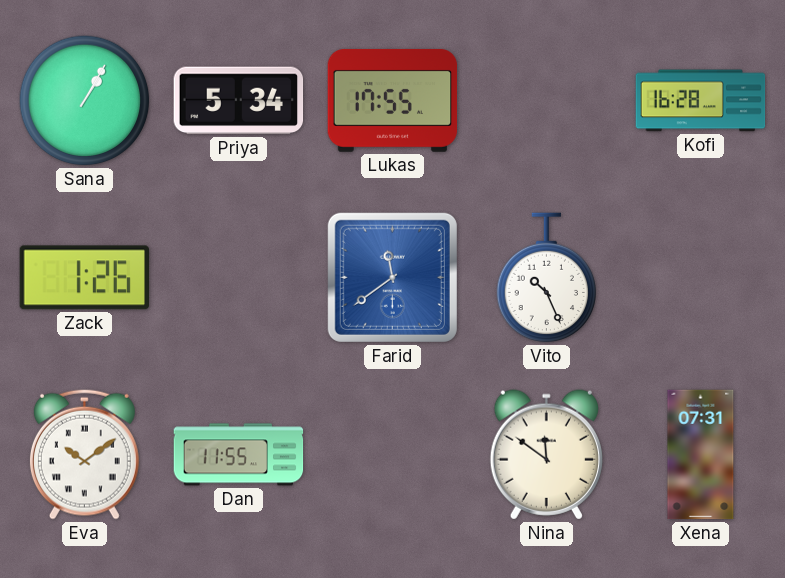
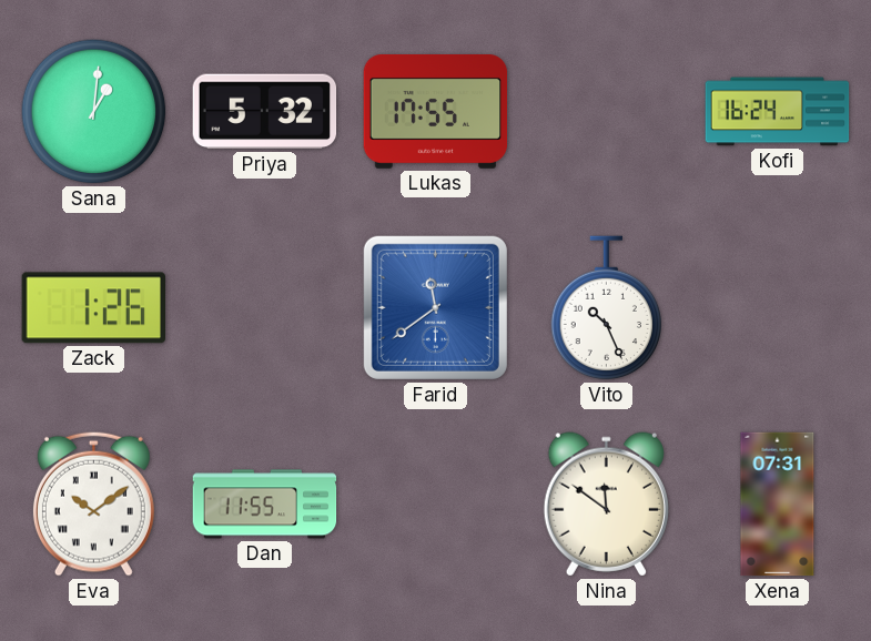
Sana: 1:05 -> 1:01 (94, 112)
Priya: 5:34 -> 5:32 (265, 112)
Kofi: 16:28 -> 16:24 (778, 112)
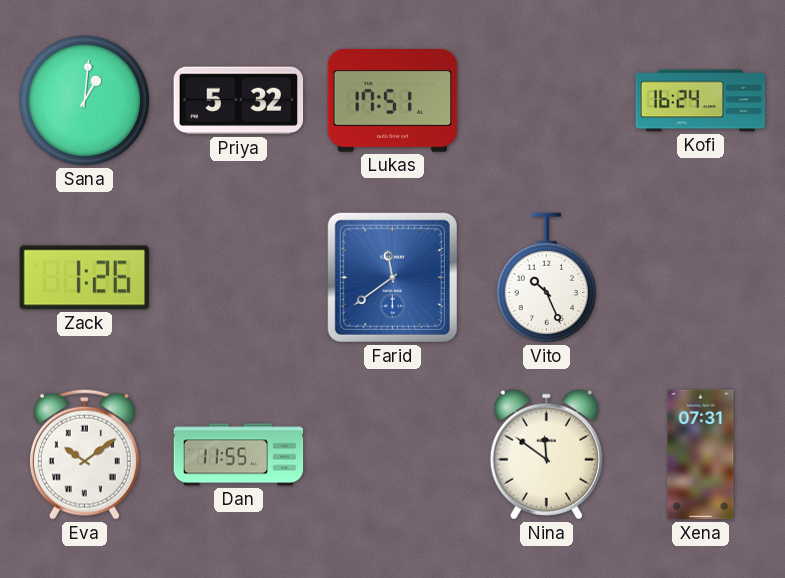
Lukas: 17:55 -> 17:51 (393, 100)
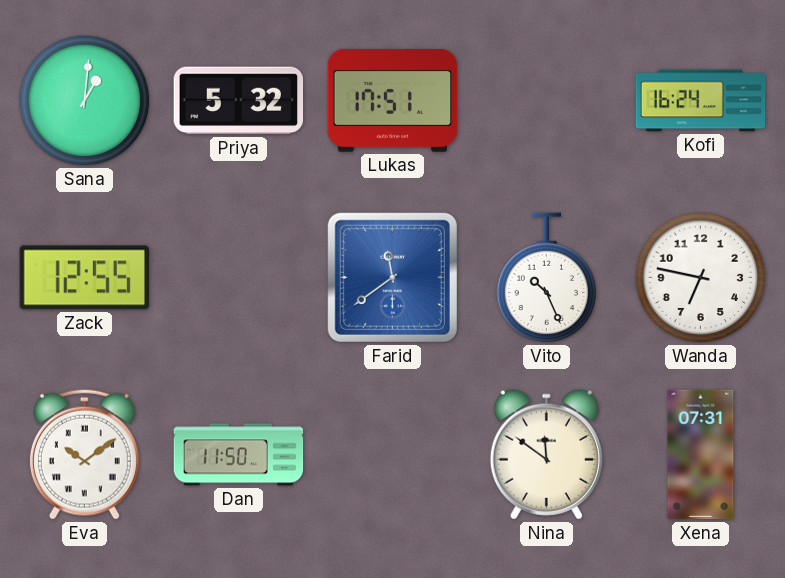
Zack: 1:26 -> 12:55 (84, 278)
Wanda: none -> 6:47 (701, 278)
Dan: 11:55 -> 11:50 (239, 455)
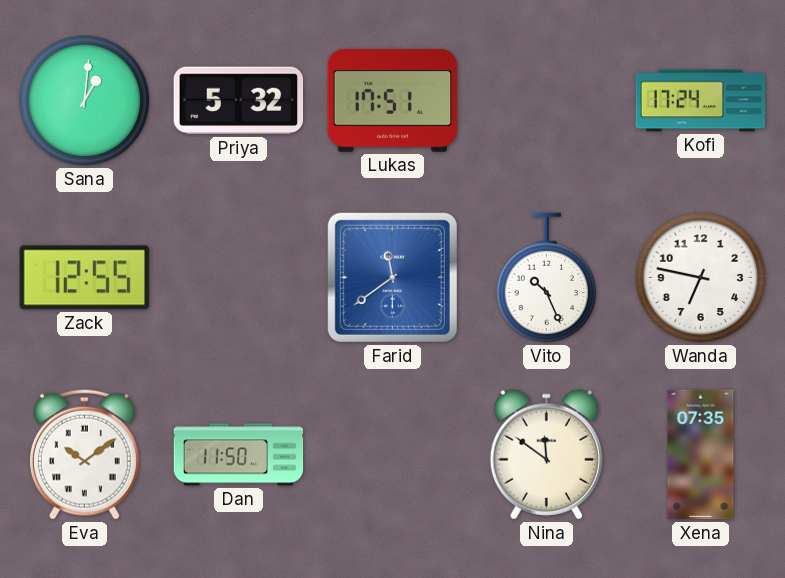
Kofi: 16:24 -> 17:24 (701, 101)
Xena: 07:31 -> 07:35 (701, 455)
